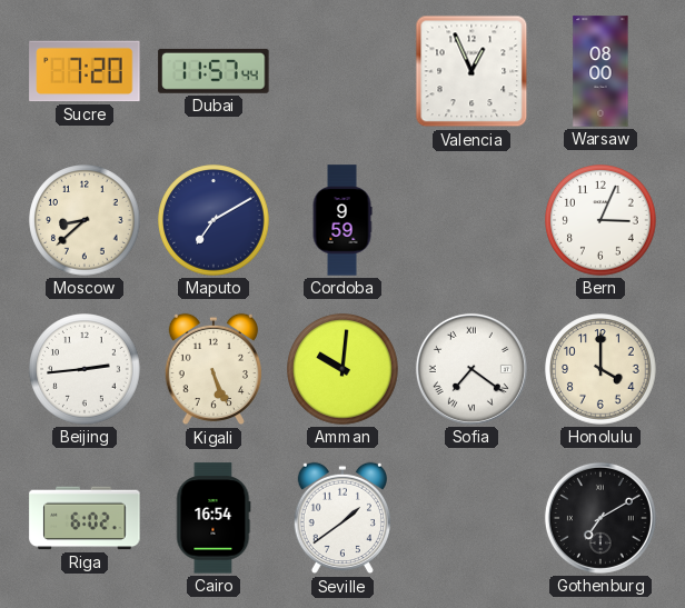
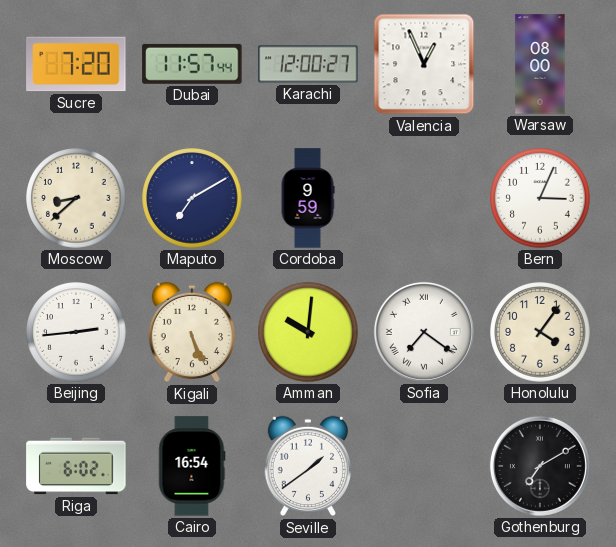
Karachi: none -> 12:00 (308, 64)
Honolulu: 4:00 -> 4:06 (540, 332)
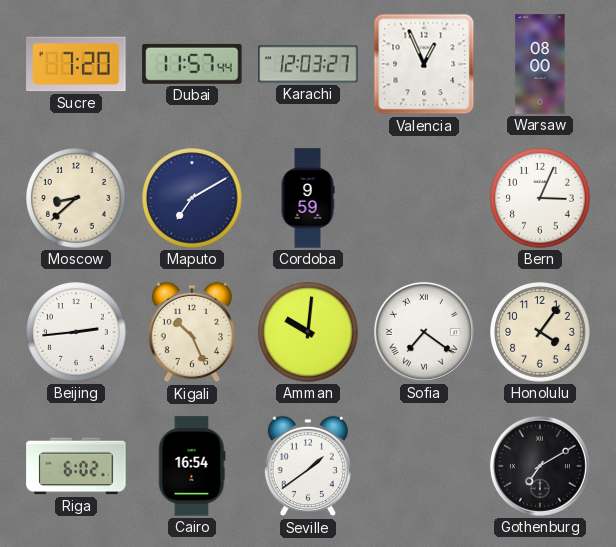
Karachi: 12:00 -> 12:03 (308, 64)
Kigali: 5:26 -> 10:26 (191, 332)
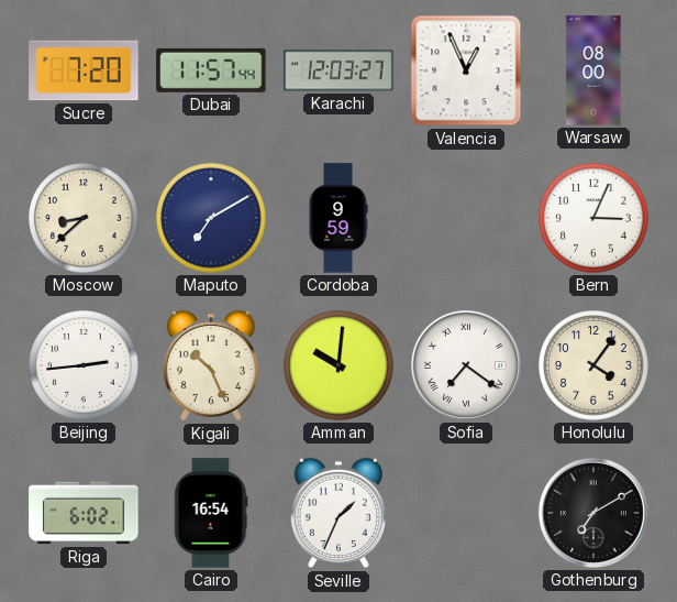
Seville: 1:39 -> 1:34 (337, 513)
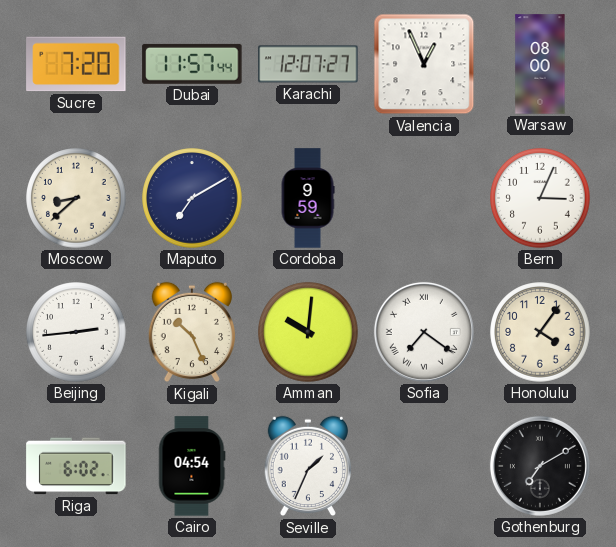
Karachi: 12:03 -> 12:07 (308, 64)
Cairo: 16:54 -> 04:54 (192, 466)
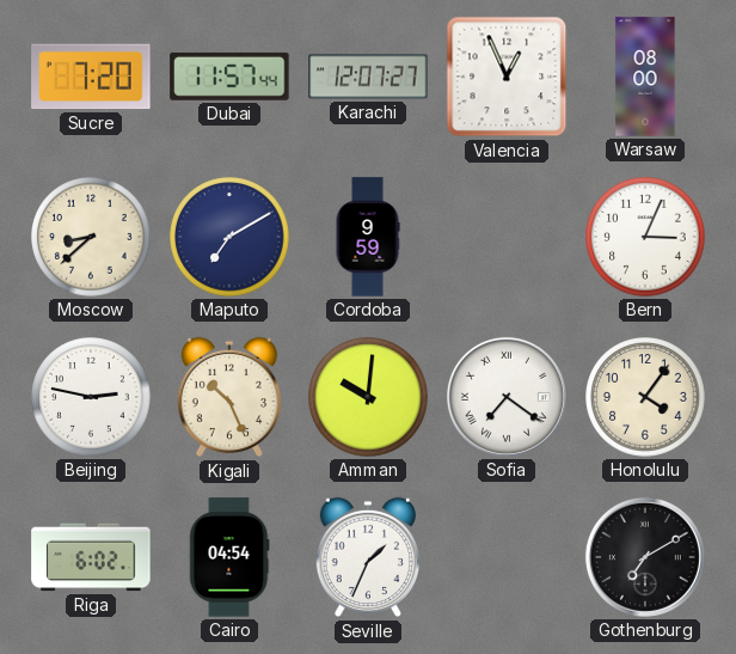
Beijing: 2:44 -> 2:47 (91, 397)
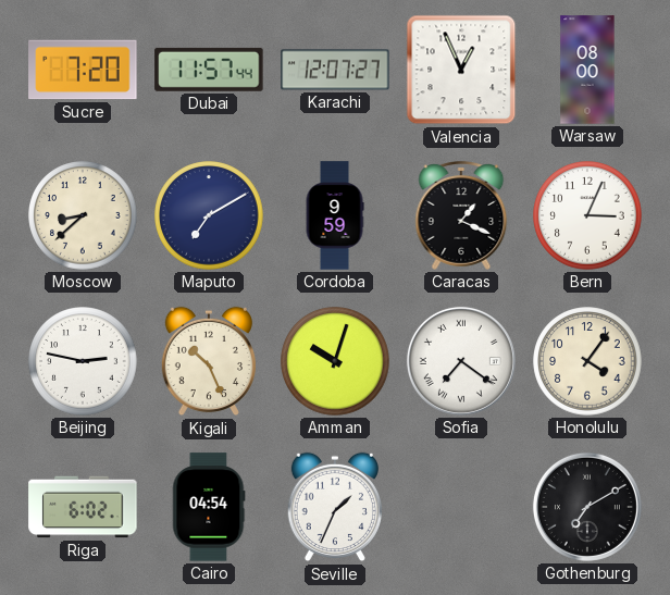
Caracas: none -> 1:19 (461, 216)
Amman: 10:01 -> 10:03 (335, 361)
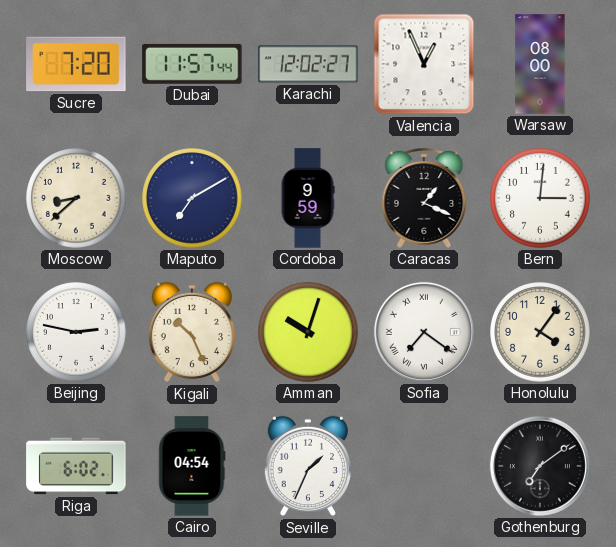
Karachi: 12:07 -> 12:02 (308, 64)
Bern: 3:04 -> 3:01 (540, 198)
Gothenburg: 7:10 -> 7:09 (540, 466)
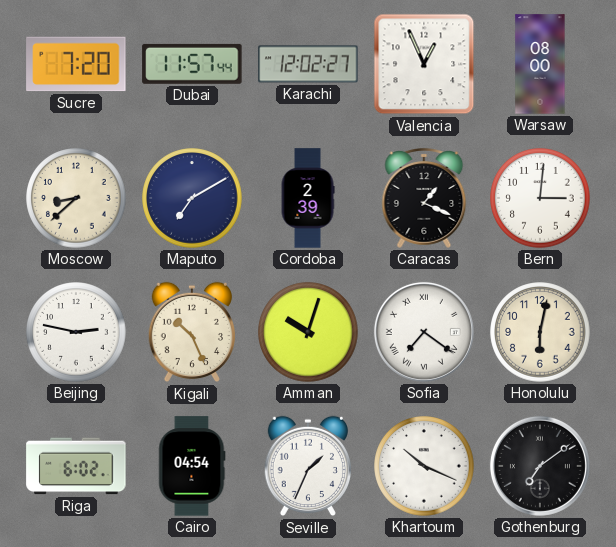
Cordoba: 9:59 -> 2:39 (308, 198)
Honolulu: 4:06 -> 6:02 (540, 332)
Khartoum: none -> 10:19 (424, 466)
